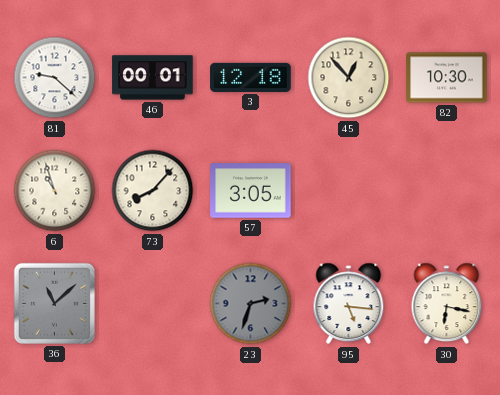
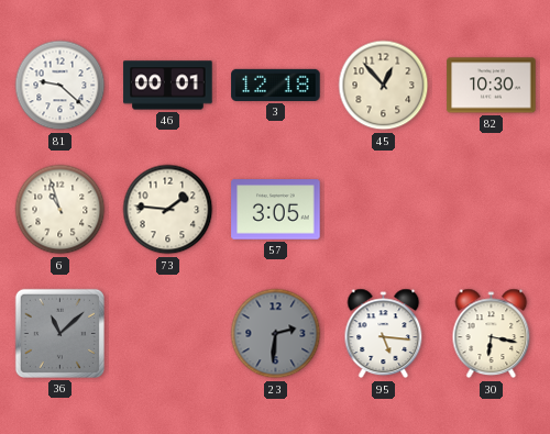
73: 8:07 -> 1:46 (168, 210)
23: 2:33 -> 2:31 (276, 334)
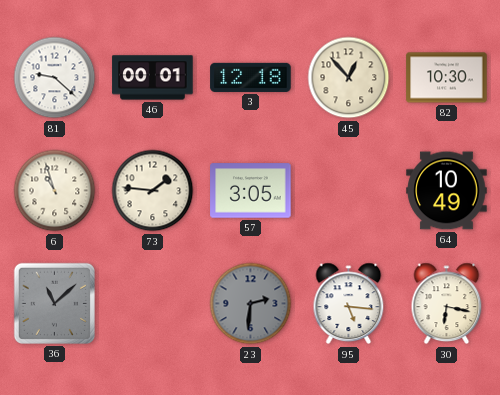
64: none -> 10:49 (447, 191)
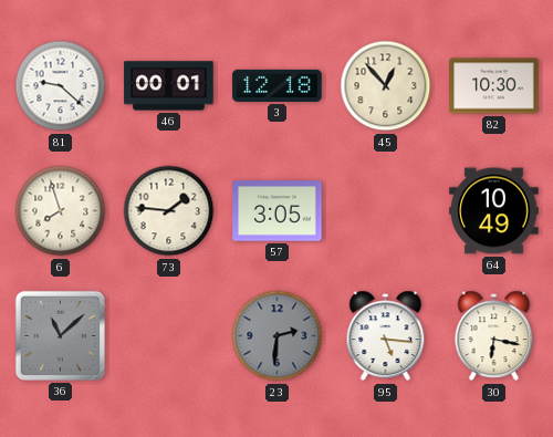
6: 10:57 -> 7:57 (61, 211)
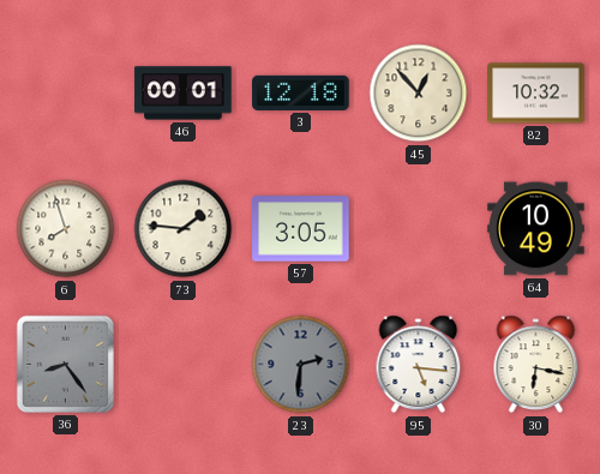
81: 9:22 -> none (61, 86)
82: 10:30 -> 10:32 (536, 94)
36: 11:08 -> 8:24 (65, 364)
